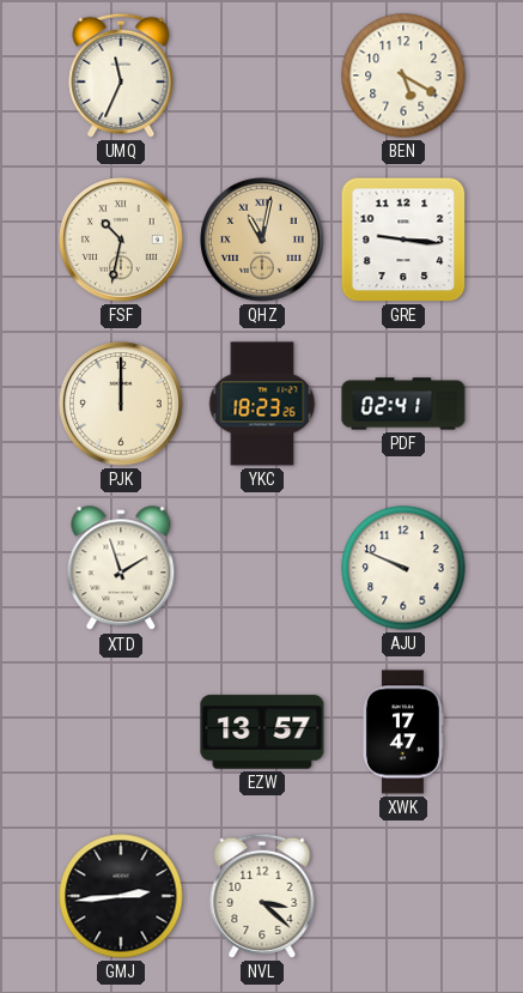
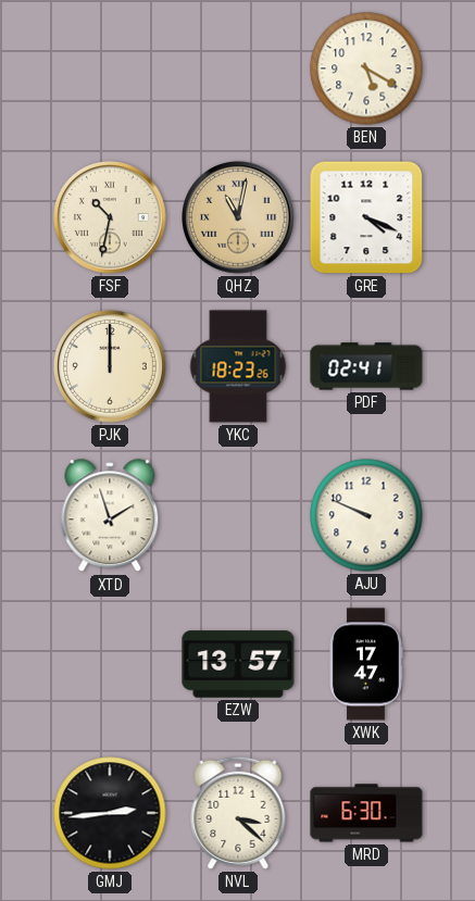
UMQ: 11:34 -> none (121, 75)
GRE: 9:16 -> 4:19 (366, 217)
MRD: none -> 6:30 (366, 813)
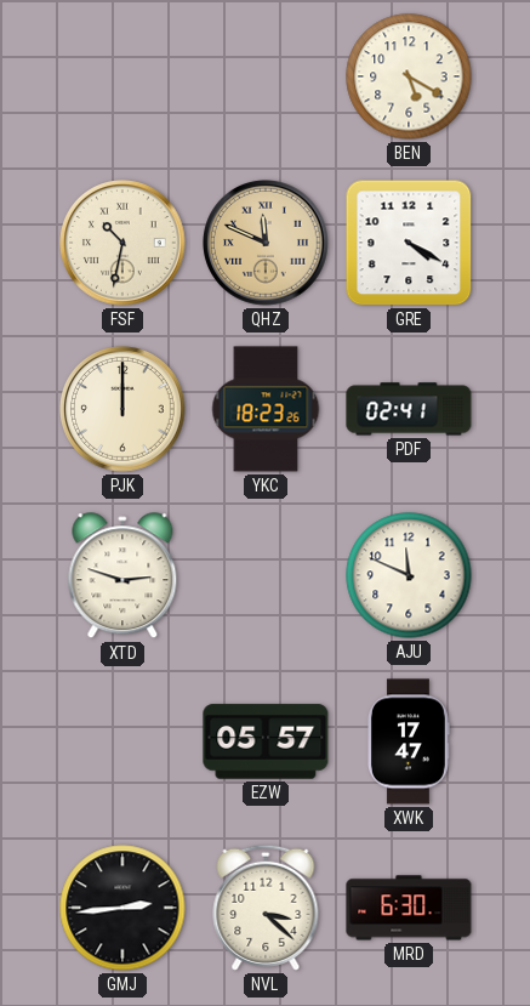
QHZ: 11:02 -> 11:49 (266, 243)
GRE: 4:19 -> 4:20 (409, 243)
XTD: 1:57 -> 2:48 (122, 576)
AJU: 9:49 -> 11:49 (409, 575)
EZW: 13:57 -> 05:57 (266, 741)
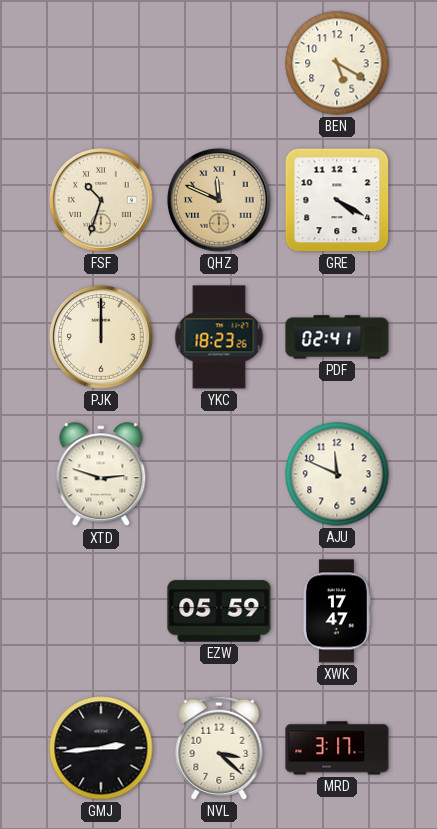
FSF: 10:32 -> 10:33 (101, 200)
EZW: 05:57 -> 05:59 (219, 611)
MRD: 6:30 -> 3:17 (337, 748)
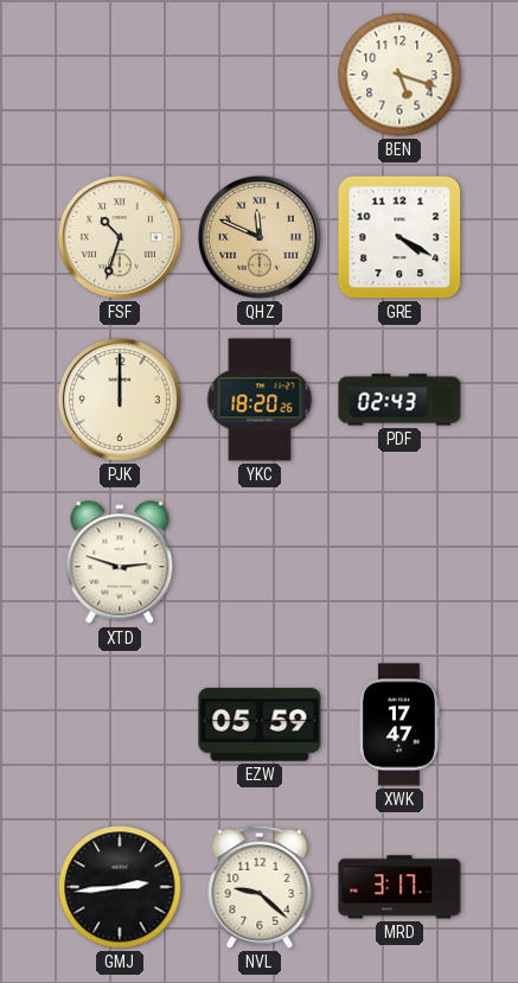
BEN: 5:20 -> 5:18 (399, 75)
YKC: 18:23 -> 18:20 (260, 400)
PDF: 02:41 -> 02:43 (399, 400)
AJU: 11:49 -> none (337, 474)
NVL: 3:22 -> 9:22 (260, 887)
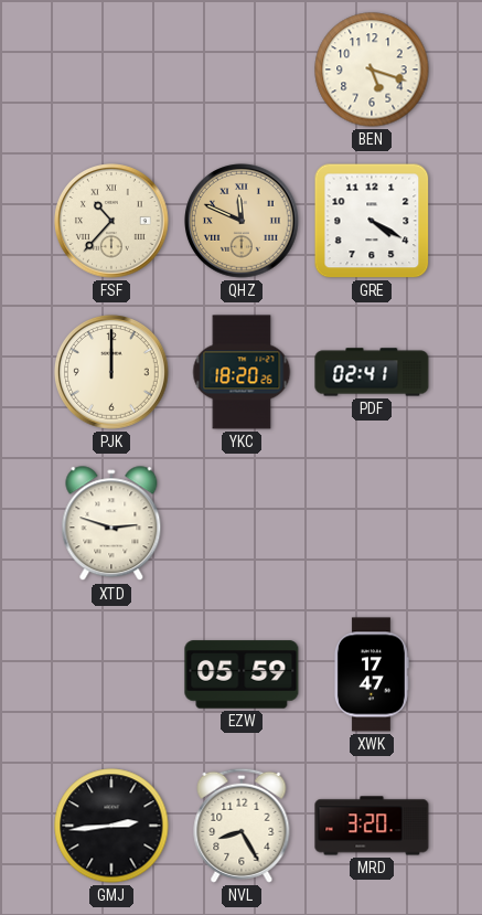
FSF: 10:33 -> 10:37 (111, 221)
PDF: 02:43 -> 02:41 (372, 372)
NVL: 9:22 -> 8:25 (242, 826)
MRD: 3:17 -> 3:20 (372, 826)
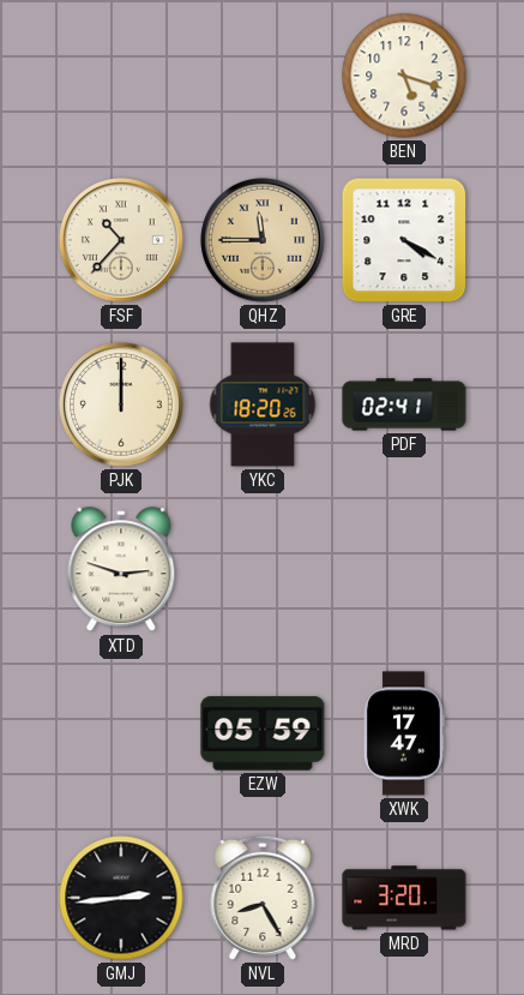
QHZ: 11:49 -> 11:45 (263, 240)
